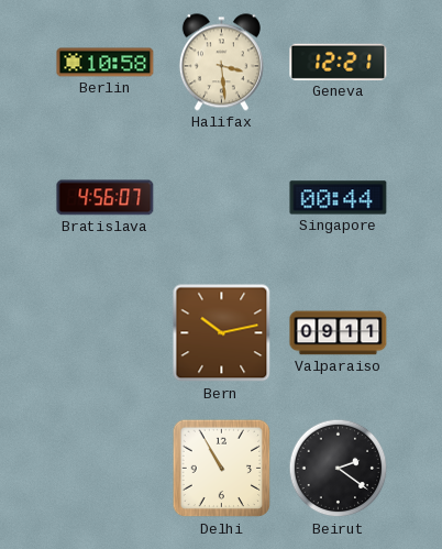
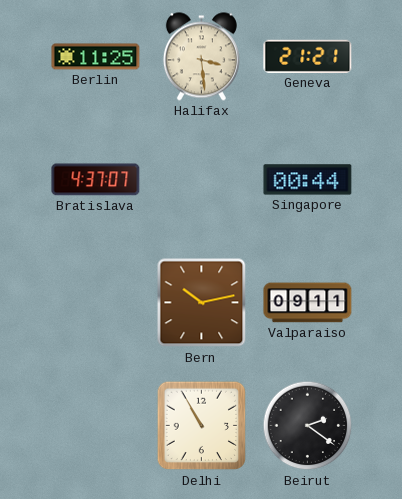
Berlin: 10:58 -> 11:25 (96, 57)
Geneva: 12:21 -> 21:21 (308, 56)
Bratislava: 4:56 -> 4:37 (96, 180)
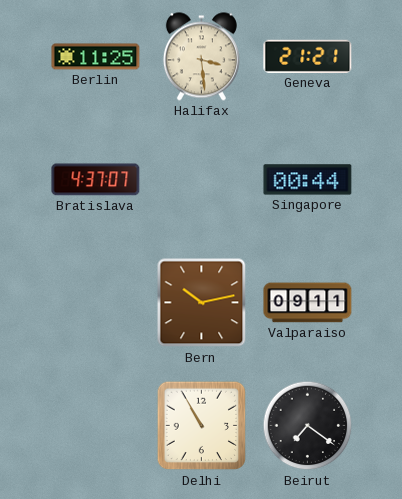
Beirut: 2:21 -> 7:21 (308, 426)
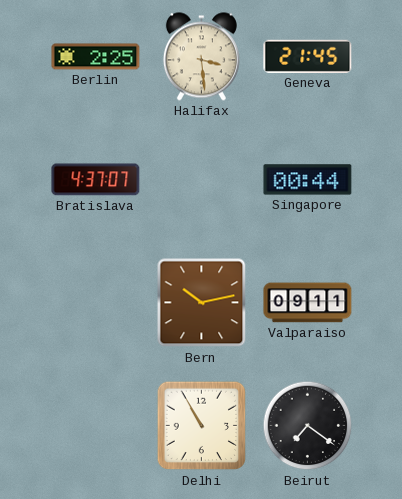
Berlin: 11:25 -> 2:25 (96, 57)
Geneva: 21:21 -> 21:45 (308, 56)
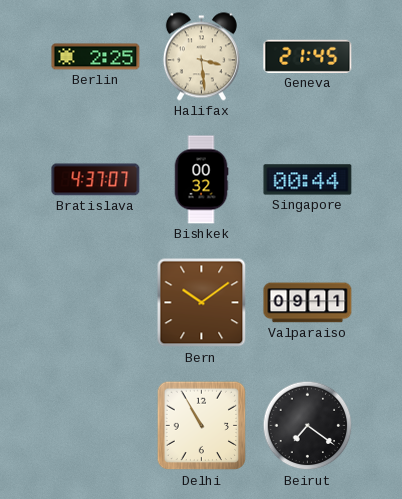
Bishkek: none -> 00:32 (201, 180)
Bern: 10:13 -> 10:09 (202, 303)
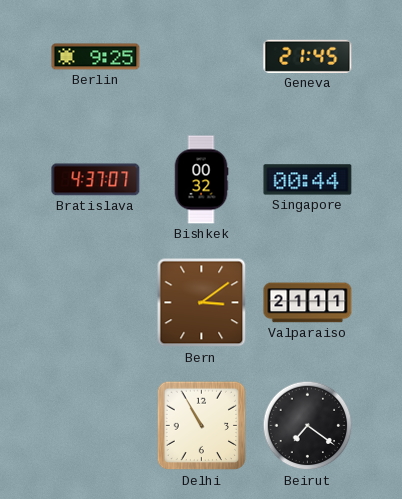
Berlin: 2:25 -> 9:25 (96, 57)
Halifax: 3:29 -> none (201, 57)
Bern: 10:09 -> 3:09 (202, 303)
Valparaiso: 09:11 -> 21:11 (308, 303)
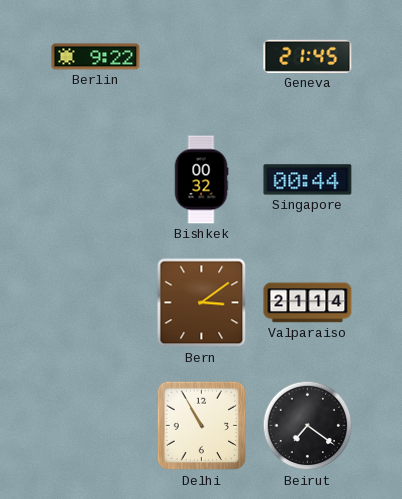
Berlin: 9:25 -> 9:22 (96, 57)
Bratislava: 4:37 -> none (96, 180)
Valparaiso: 21:11 -> 21:14 (308, 303)
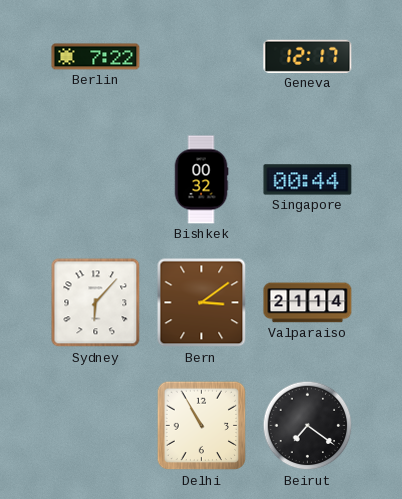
Berlin: 9:22 -> 7:22 (96, 57)
Geneva: 21:45 -> 12:17 (308, 56)
Sydney: none -> 6:07 (96, 303)
